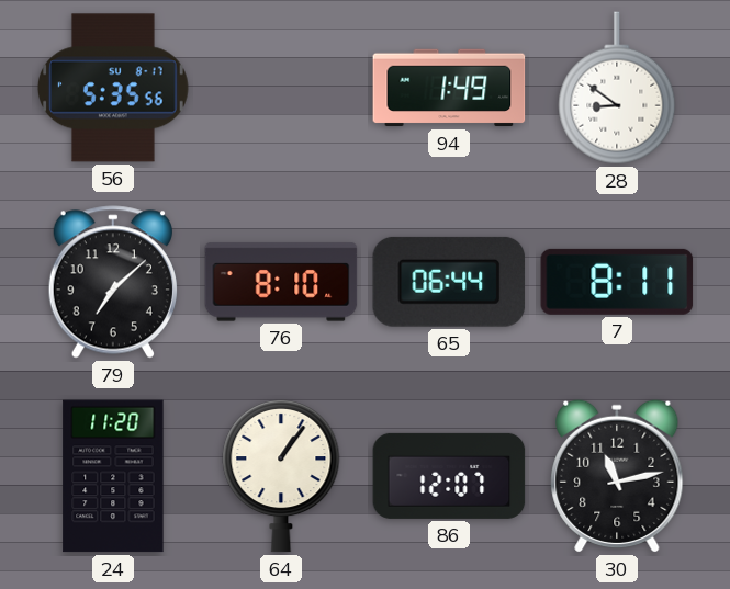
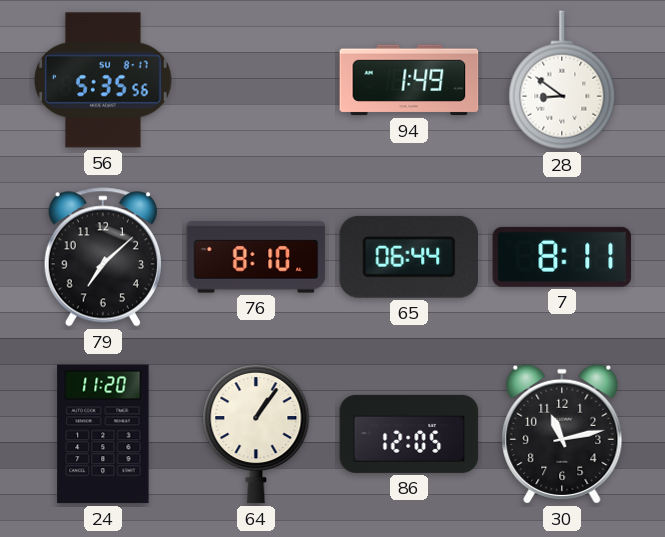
86: 12:07 -> 12:05 (409, 434)
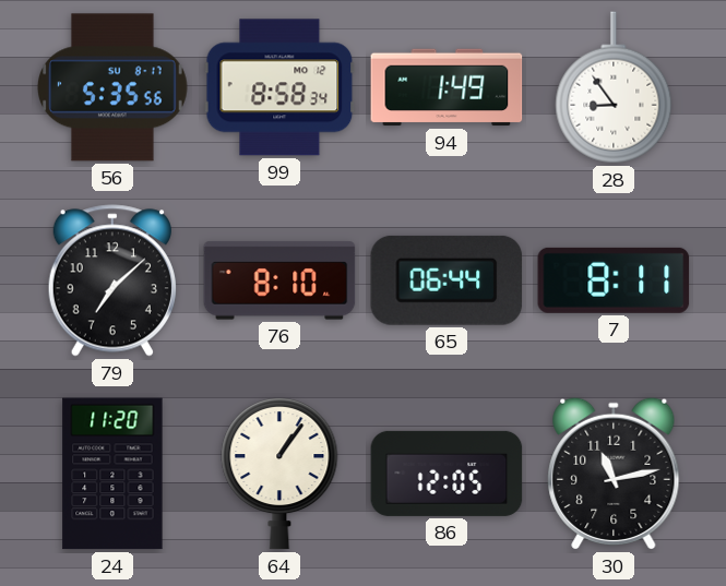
99: none -> 8:58 (279, 87)
28: 8:51 -> 8:54 (614, 87)
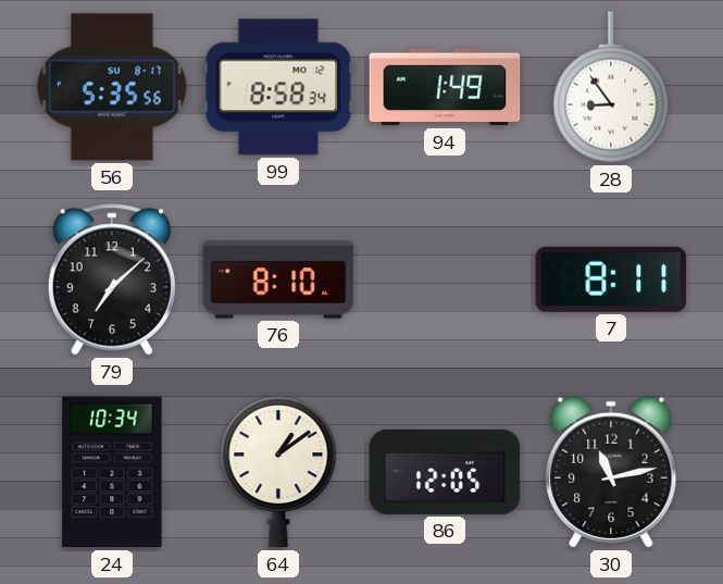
65: 06:44 -> none (447, 280)
24: 11:20 -> 10:34 (112, 472)
64: 1:06 -> 1:09 (278, 473)
